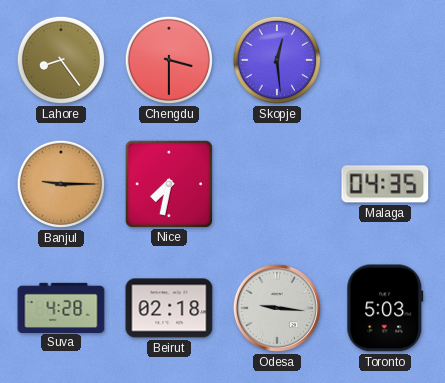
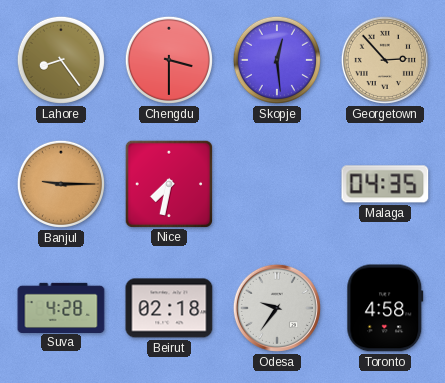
Georgetown: none -> 2:53 (385, 60)
Odesa: 9:16 -> 9:36 (277, 308)
Toronto: 5:03 -> 4:58 (385, 308)
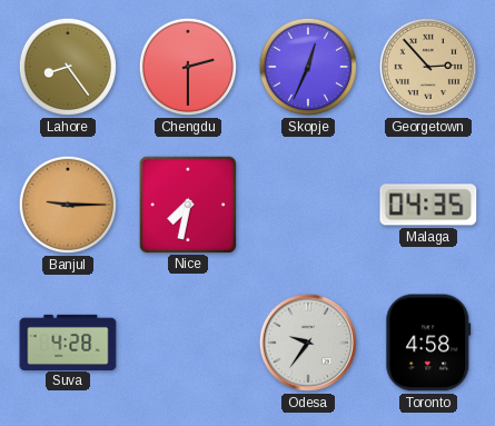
Chengdu: 3:30 -> 2:30 (188, 67)
Skopje: 12:29 -> 12:34 (308, 67)
Beirut: 02:18 -> none (169, 308)
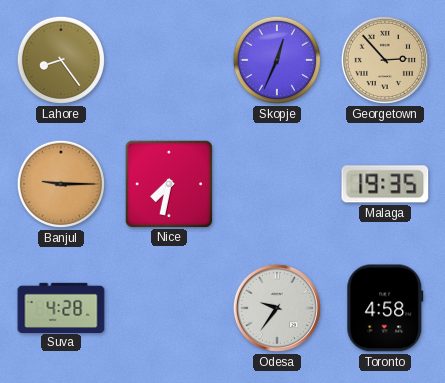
Chengdu: 2:30 -> none (188, 67)
Malaga: 04:35 -> 19:35 (385, 184)
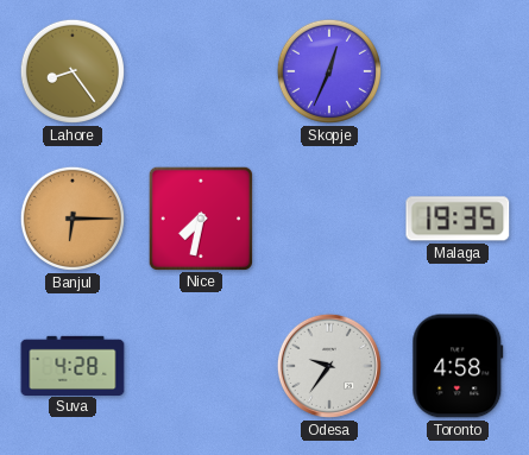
Georgetown: 2:53 -> none (385, 60)
Banjul: 9:15 -> 6:15 (73, 219)
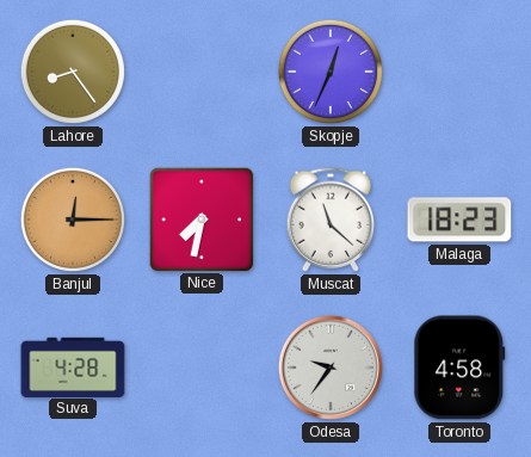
Banjul: 6:15 -> 12:15 (73, 220)
Muscat: none -> 11:22 (331, 220)
Malaga: 19:35 -> 18:23 (459, 220)
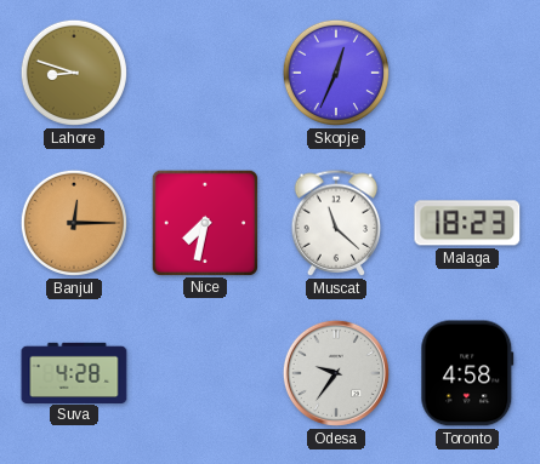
Lahore: 8:24 -> 8:48 (74, 73)
